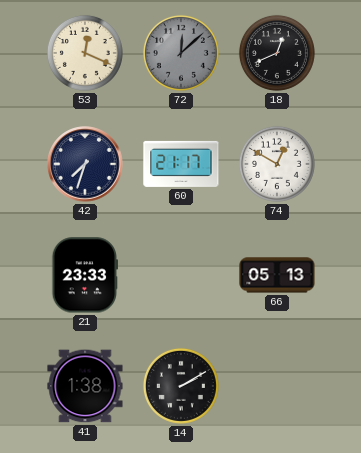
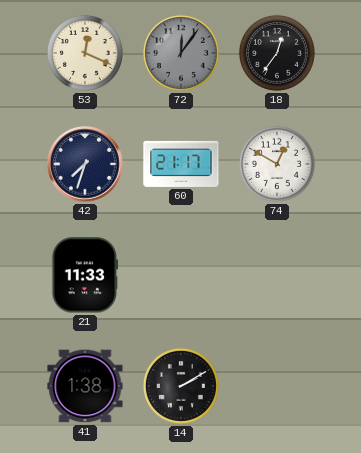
72: 12:08 -> 12:06 (181, 53)
18: 12:41 -> 12:36 (277, 53)
21: 23:33 -> 11:33 (85, 275)
66: 05:13 -> none (277, 275)
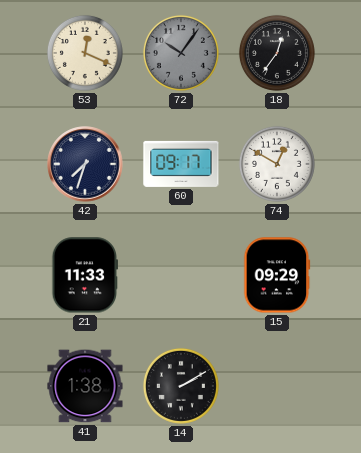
72: 12:06 -> 10:06 (181, 53)
60: 21:17 -> 09:17 (181, 164)
15: none -> 09:29 (277, 275)
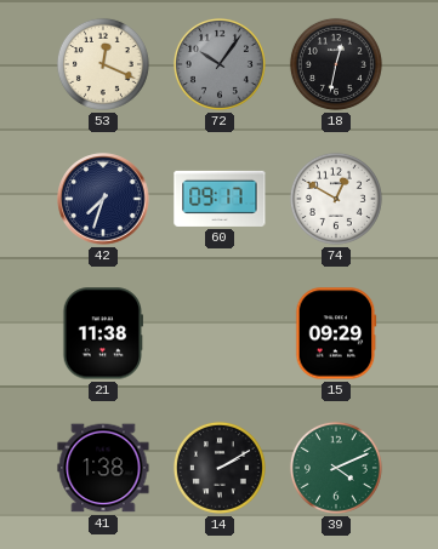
18: 12:36 -> 12:32 (336, 64)
21: 11:33 -> 11:38 (103, 333)
39: none -> 4:11 (336, 468)
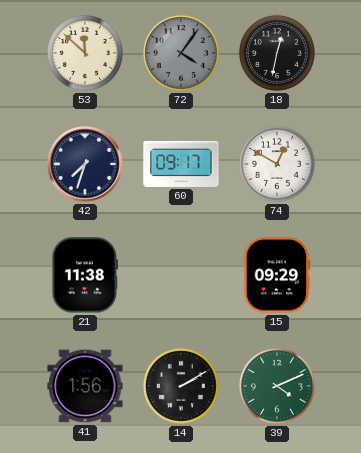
53: 12:19 -> 11:52 (85, 53)
72: 10:06 -> 4:06 (181, 53)
41: 1:38 -> 1:56 (85, 386)
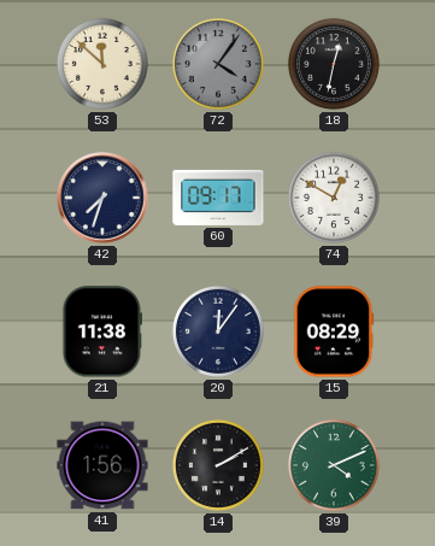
20: none -> 12:06 (218, 331)
15: 09:29 -> 08:29 (334, 331)
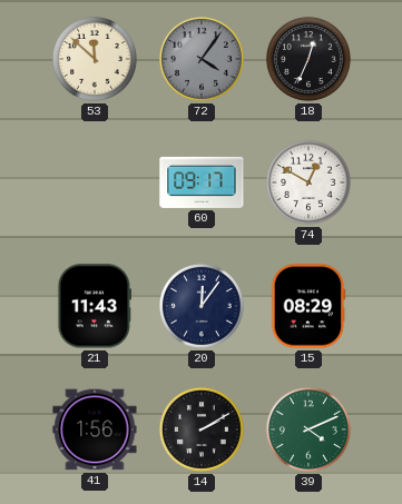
18: 12:32 -> 12:34 (308, 59)
42: 7:33 -> none (102, 198)
21: 11:38 -> 11:43 (95, 306)
